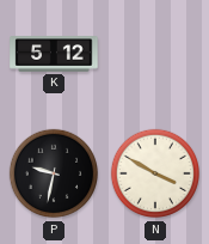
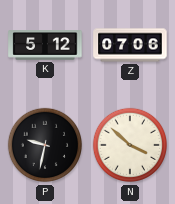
Z: none -> 07:06 (130, 45)
N: 3:50 -> 3:52 (130, 145)
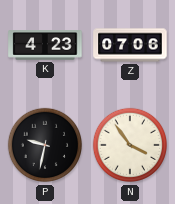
K: 5:12 -> 4:23 (45, 45)
N: 3:52 -> 3:54 (130, 145)
